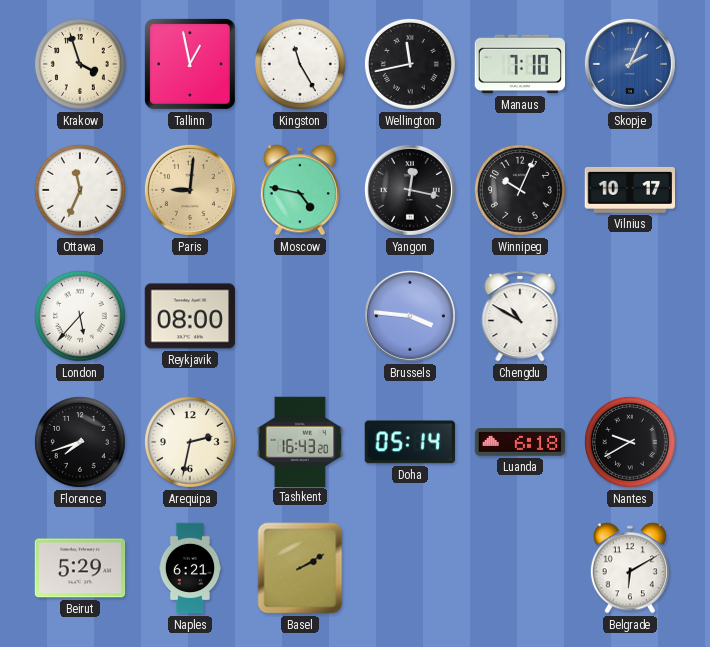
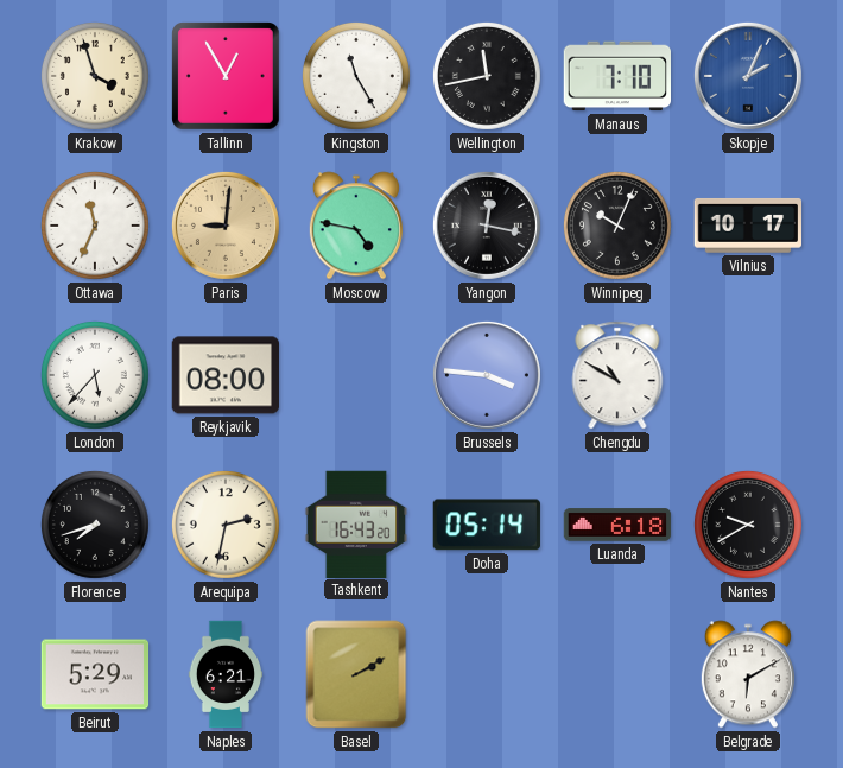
Tallinn: 12:58 -> 12:55 (227, 77)
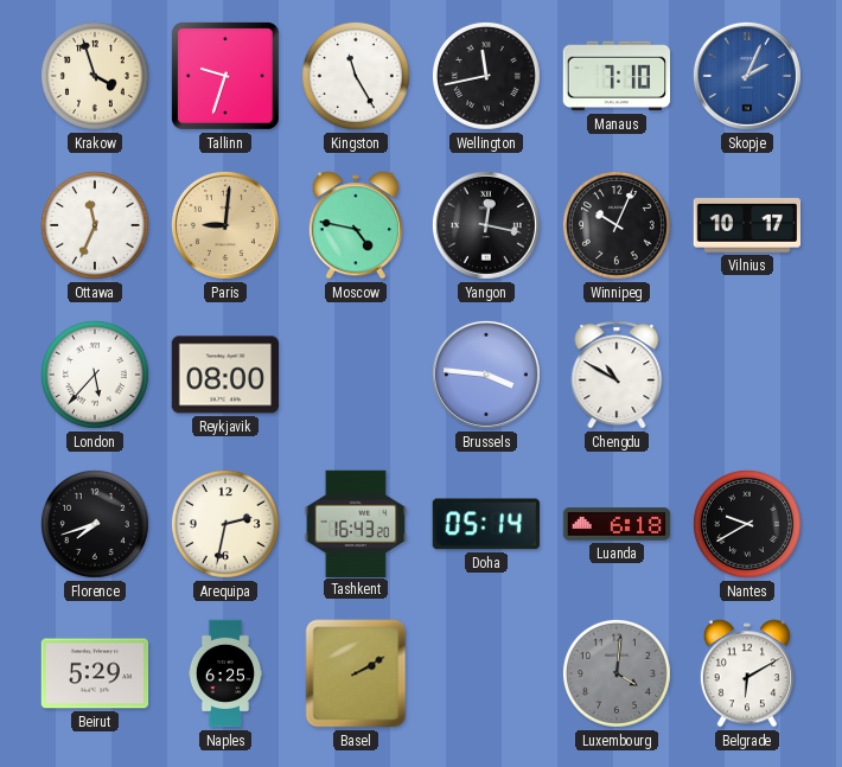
Tallinn: 12:55 -> 9:33 (227, 77)
Naples: 6:21 -> 6:25 (224, 673)
Luxembourg: none -> 4:01 (617, 673)
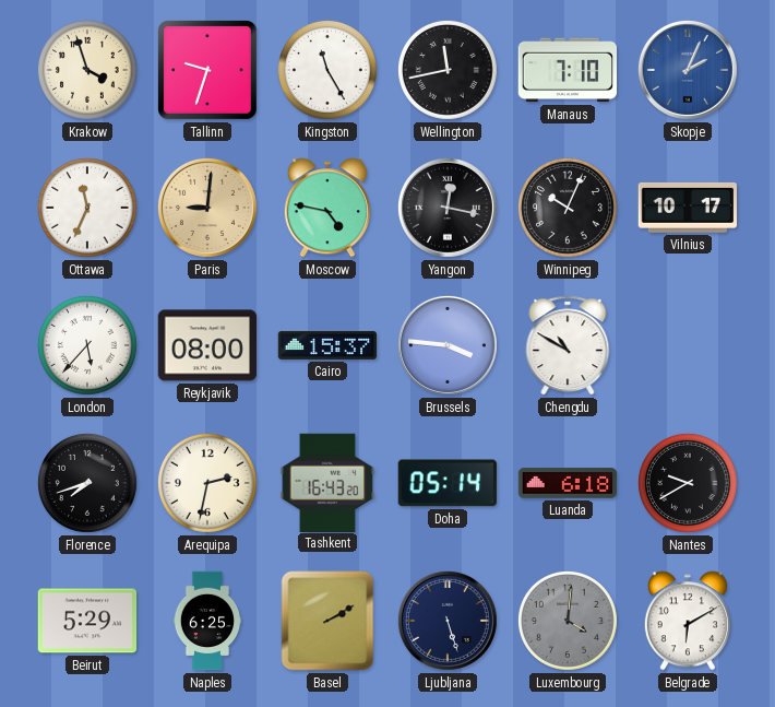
Cairo: none -> 15:37 (327, 345)
Ljubljana: none -> 5:27 (448, 621)
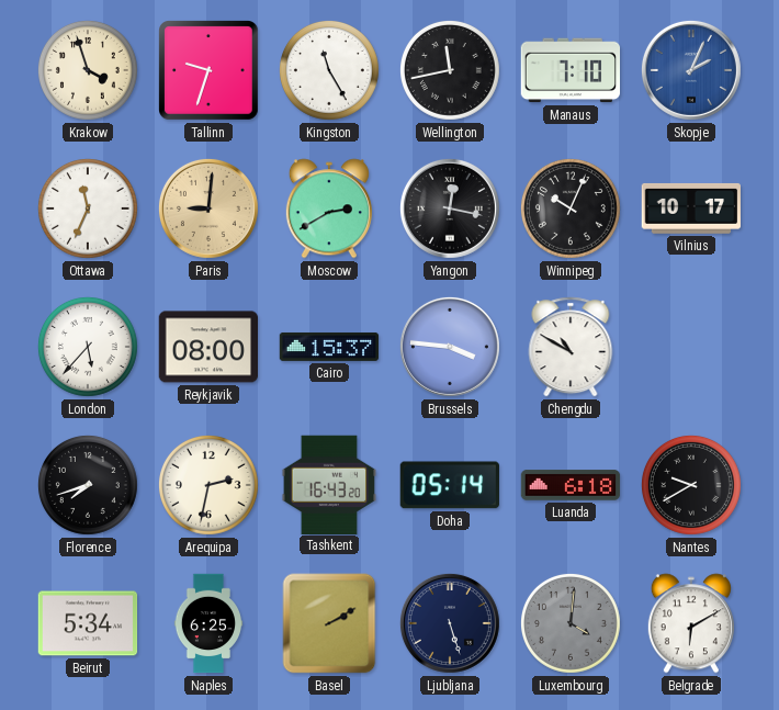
Moscow: 4:47 -> 2:40 (329, 209)
Beirut: 5:29 -> 5:34 (88, 623)
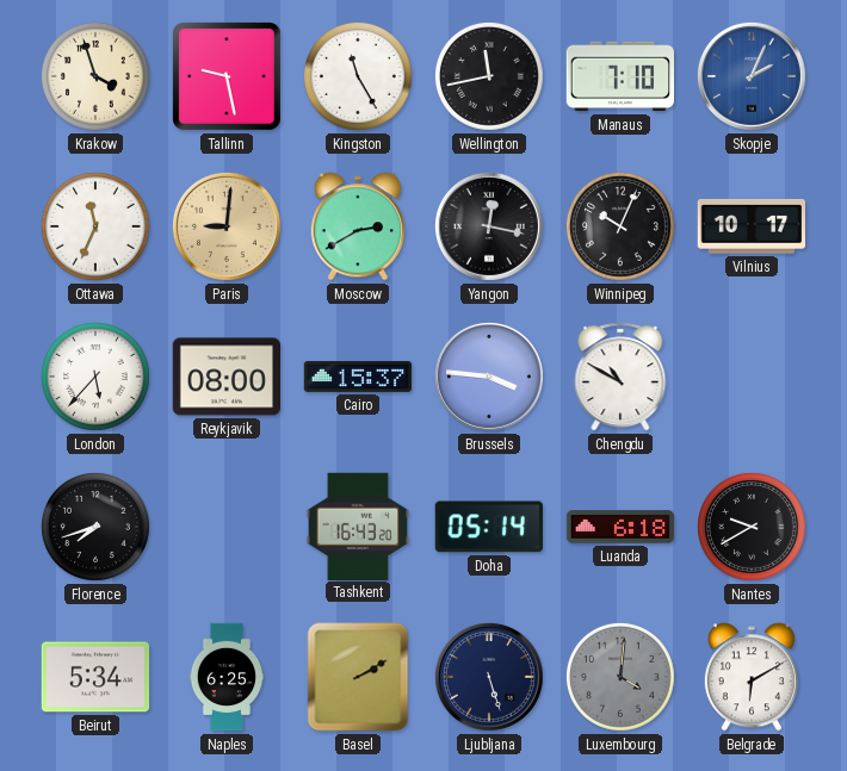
Tallinn: 9:33 -> 9:28 (228, 77)
Arequipa: 2:32 -> none (208, 485)
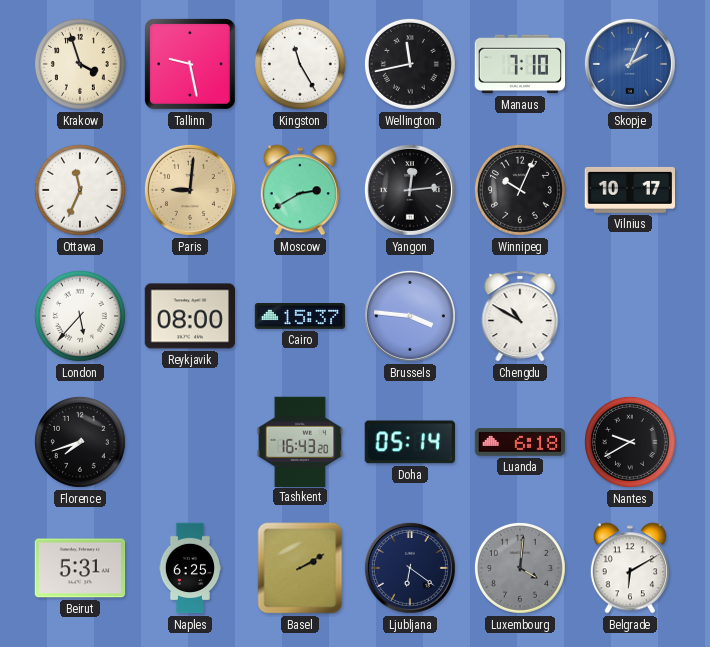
Yangon: 12:17 -> 12:14 (410, 190)
Beirut: 5:34 -> 5:31 (80, 568)
Ljubljana: 5:27 -> 6:21 (410, 568)
